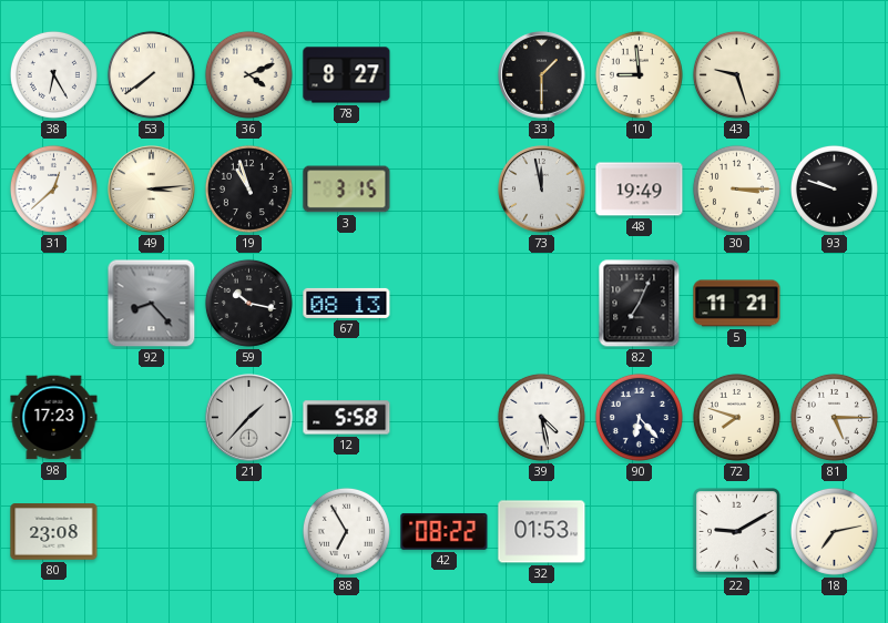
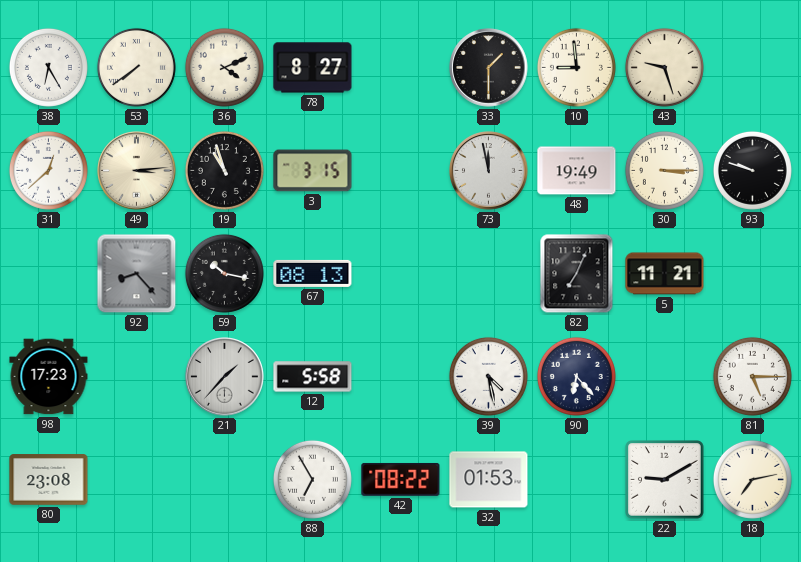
72: 7:48 -> none (736, 417)
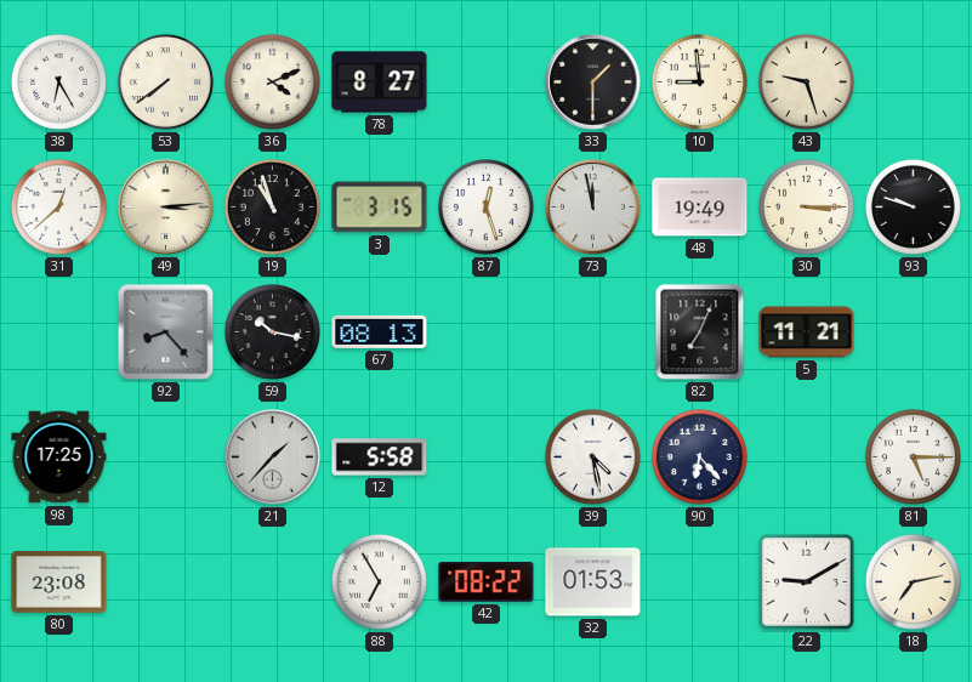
87: none -> 12:27 (485, 206)
98: 17:23 -> 17:25 (59, 457)
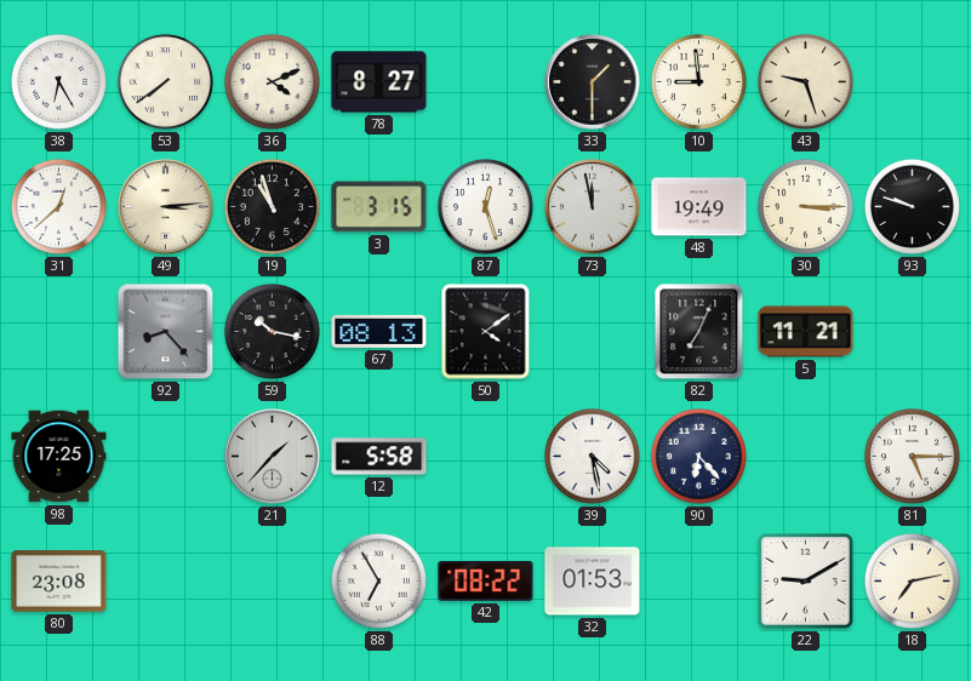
50: none -> 4:09 (486, 332)
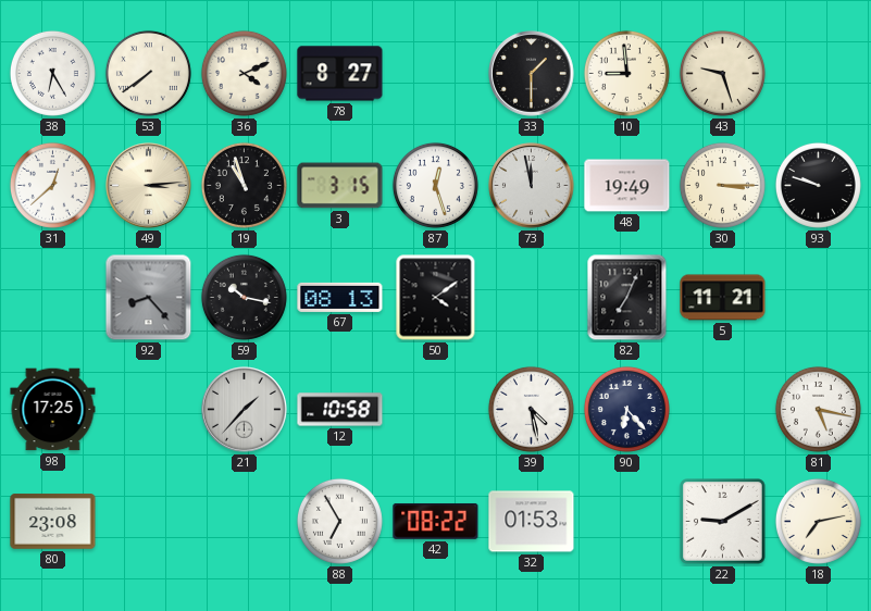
12: 5:58 -> 10:58 (340, 410)
81: 5:15 -> 5:17 (818, 409)
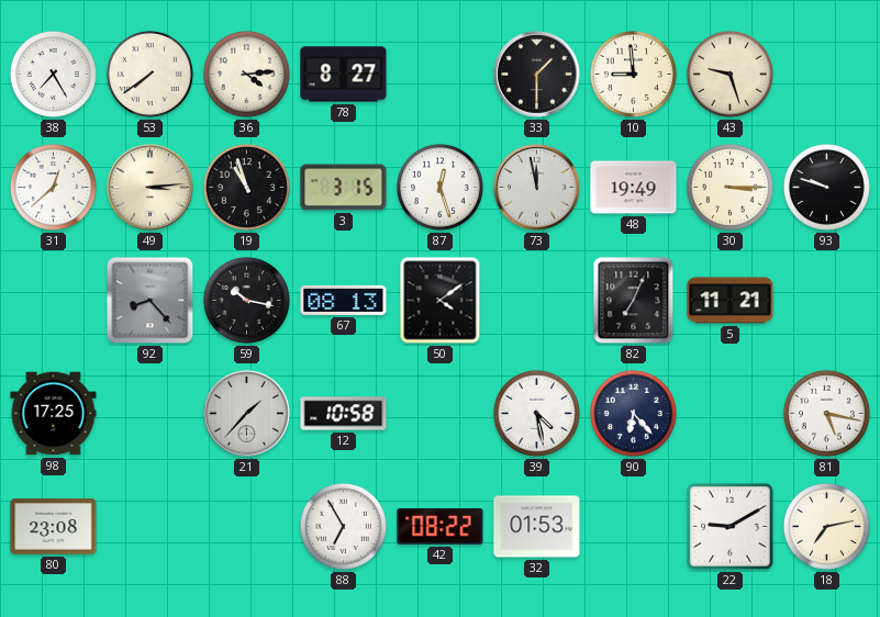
38: 6:25 -> 7:25 (53, 74)
36: 4:11 -> 4:14 (246, 74)
